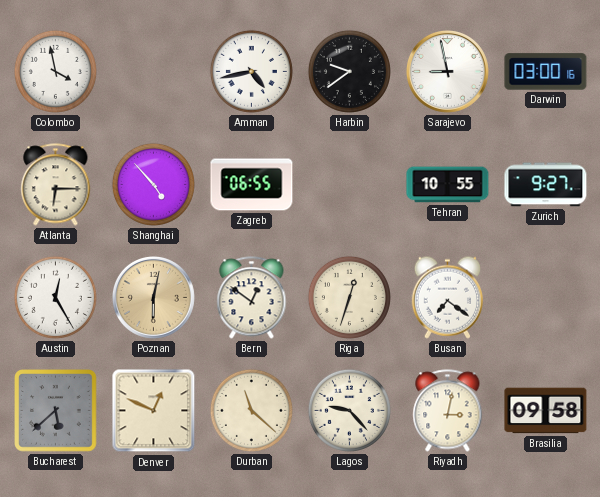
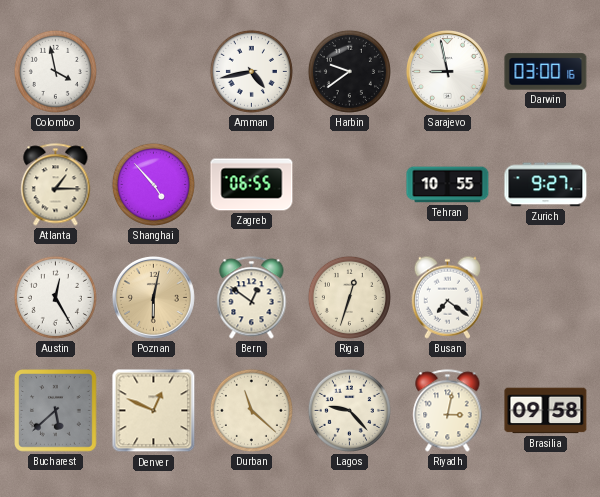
Atlanta: 6:15 -> 1:15 (56, 185)
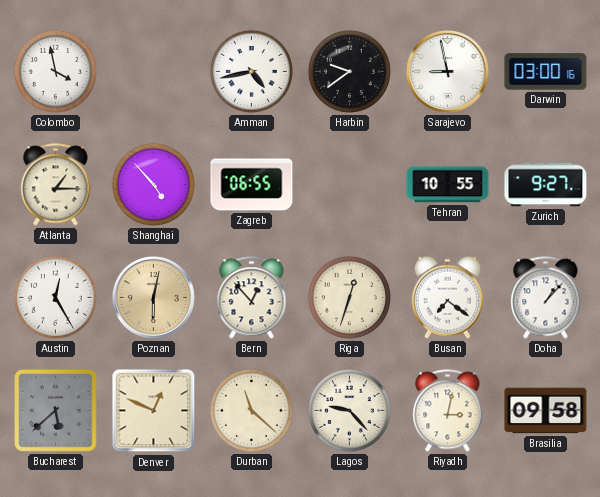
Bern: 12:51 -> 12:53 (252, 298)
Doha: none -> 1:07 (546, 298)
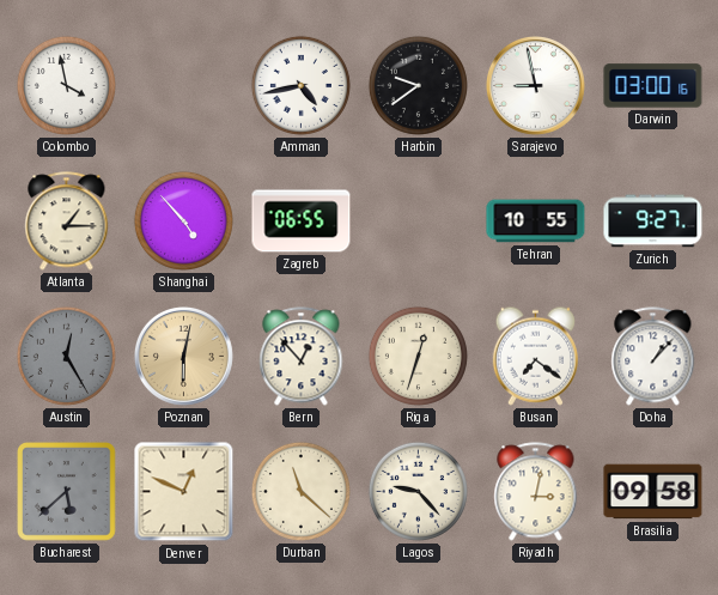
Austin dial: white -> grey (66, 356)
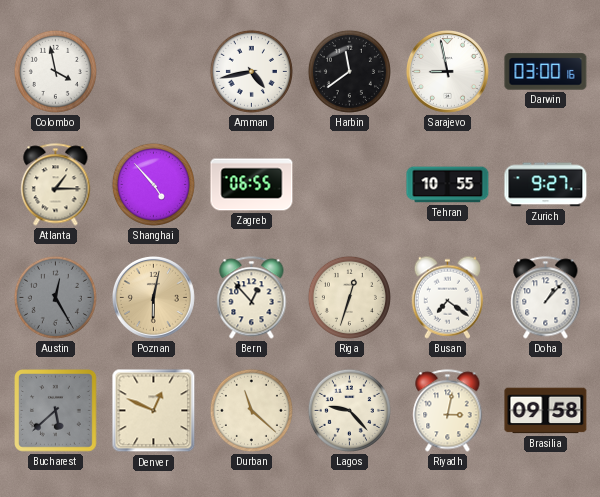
Harbin: 9:39 -> 11:39 (349, 71)
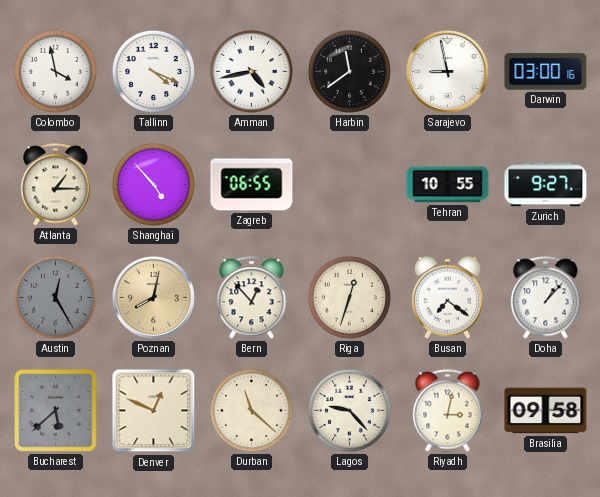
Tallinn: none -> 4:19 (153, 71)
Poznan: 6:02 -> 8:02 (153, 297)
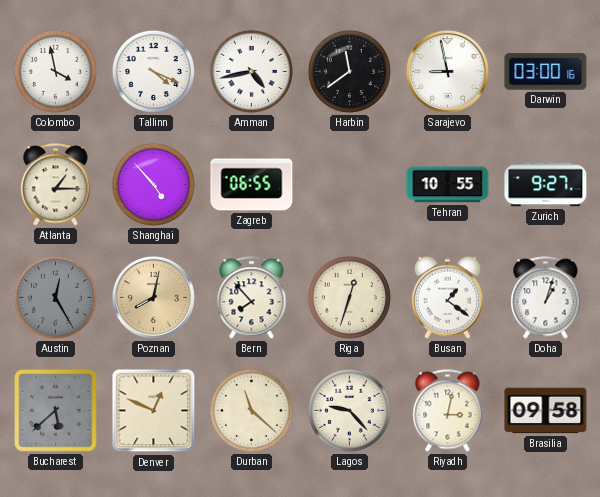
Bern: 12:53 -> 7:53 (252, 298)
Busan: 7:21 -> 1:21 (447, 297)
Doha: 1:07 -> 1:03 (546, 298)
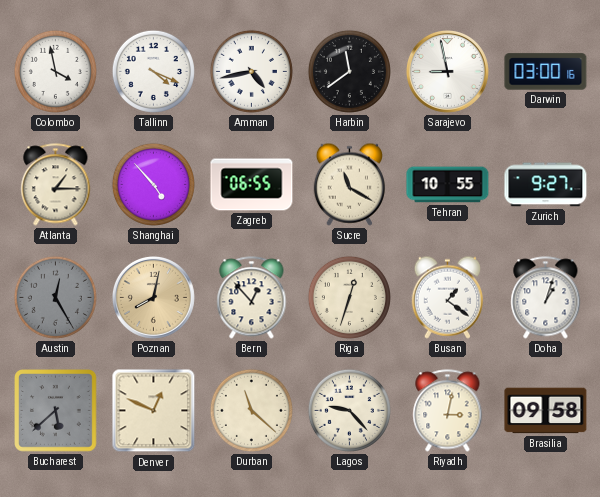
Sucre: none -> 11:20 (349, 184)
Bern: 7:53 -> 12:53 (252, 298)
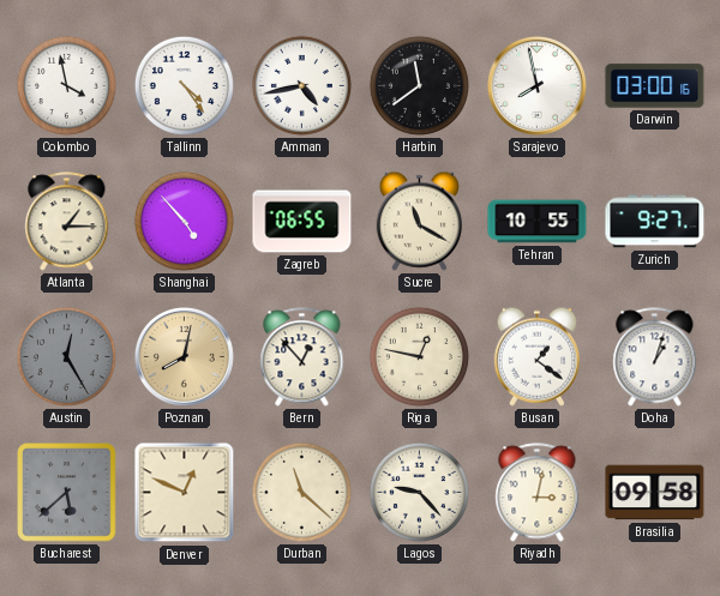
Tallinn: 4:19 -> 4:24 (184, 85)
Sarajevo: 8:58 -> 7:58 (536, 85)
Riga: 12:33 -> 12:47 (419, 356)
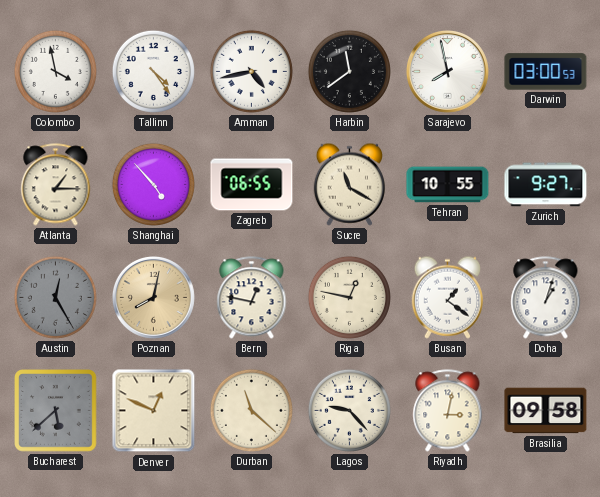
Darwin: 03:00:16 -> 03:00:53 (546, 72)
Bern: 12:53 -> 12:47 (252, 298)
